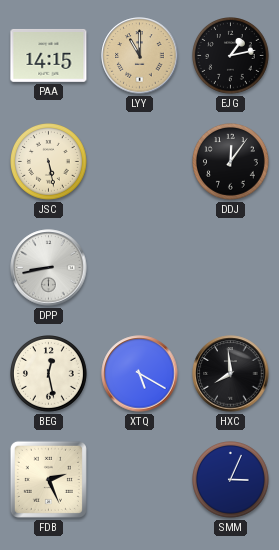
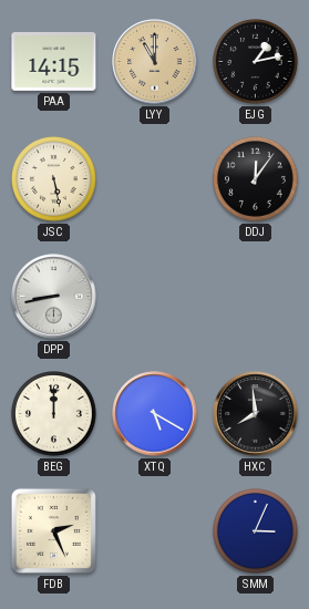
BEG: 12:28 -> 12:00 (54, 414)
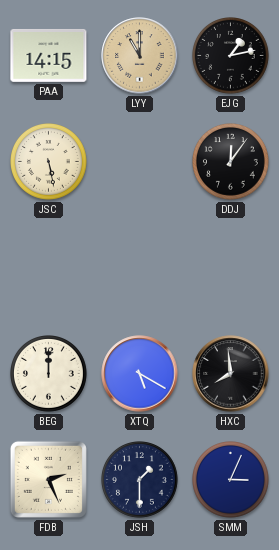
DPP: 8:43 -> none (54, 297)
JSH: none -> 1:30 (140, 480)
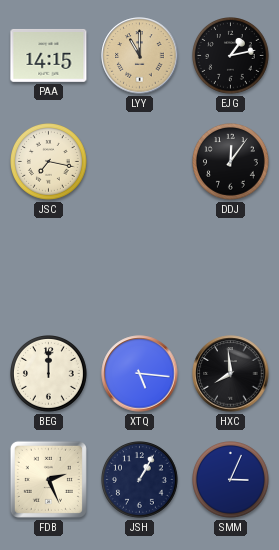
JSC: 5:28 -> 7:17 (49, 162)
XTQ: 5:20 -> 5:16 (140, 374)
JSH: 1:30 -> 1:05 (140, 480)
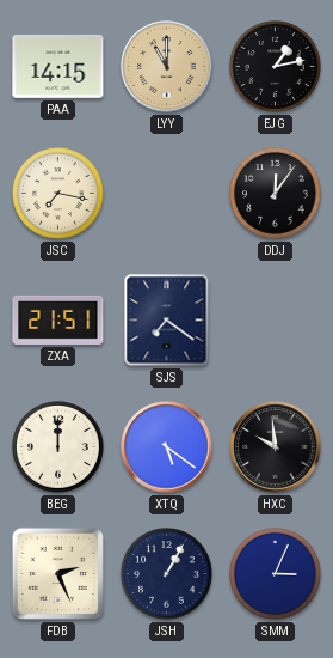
ZXA: none -> 21:51 (58, 319)
SJS: none -> 7:21 (167, 321)
XTQ: 5:16 -> 5:21 (167, 447)
HXC: 7:59 -> 9:59 (276, 447)
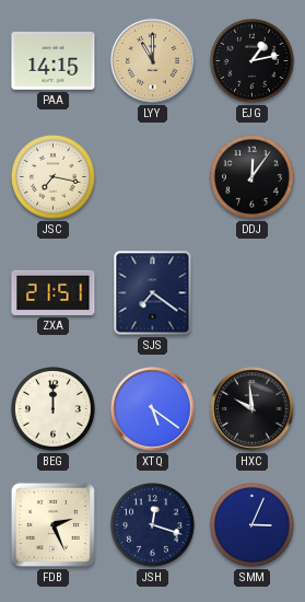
JSH: 1:05 -> 12:18 (153, 525)
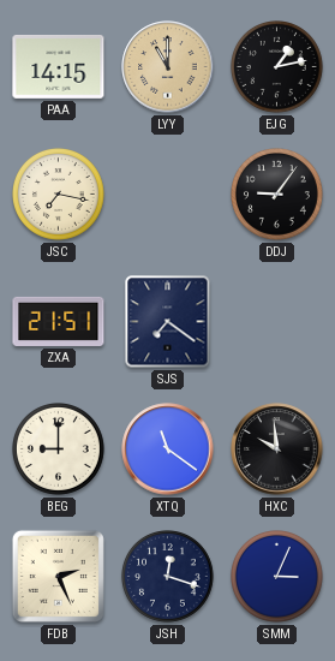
DDJ: 12:06 -> 9:06 (277, 195)
BEG: 12:00 -> 9:00 (59, 449)
XTQ: 5:21 -> 11:21 (168, 449)
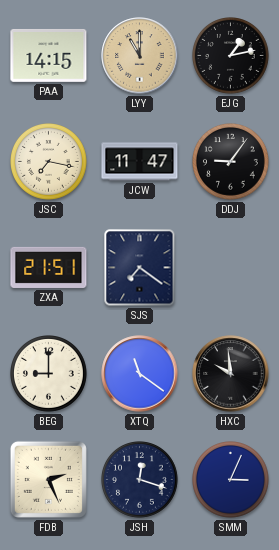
JCW: none -> 11:47 (140, 162)
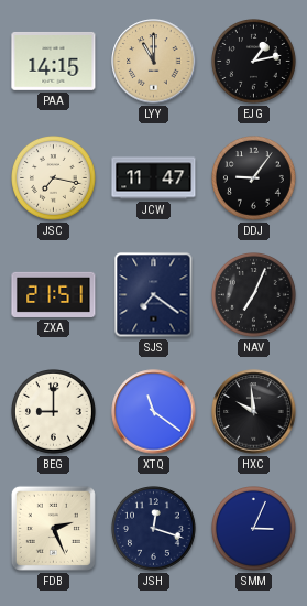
NAV: none -> 7:04 (254, 295)
